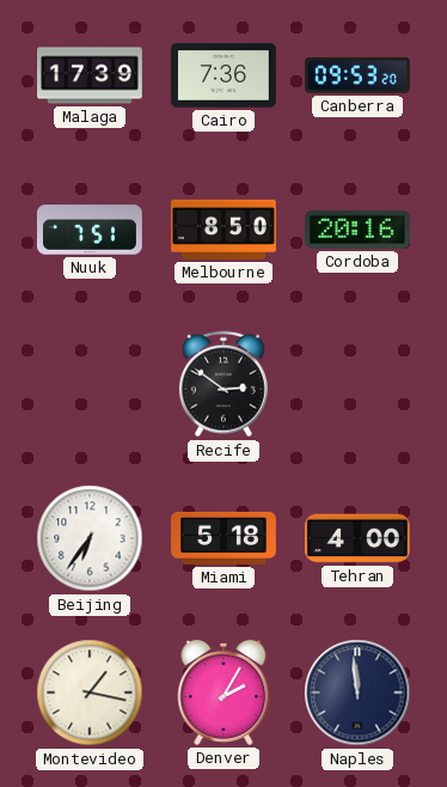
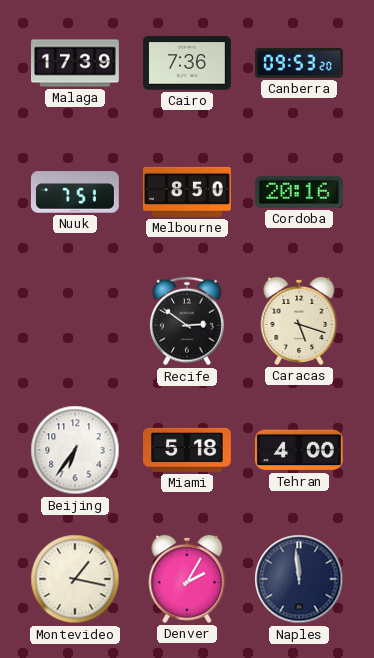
Caracas: none -> 5:18 (299, 321)
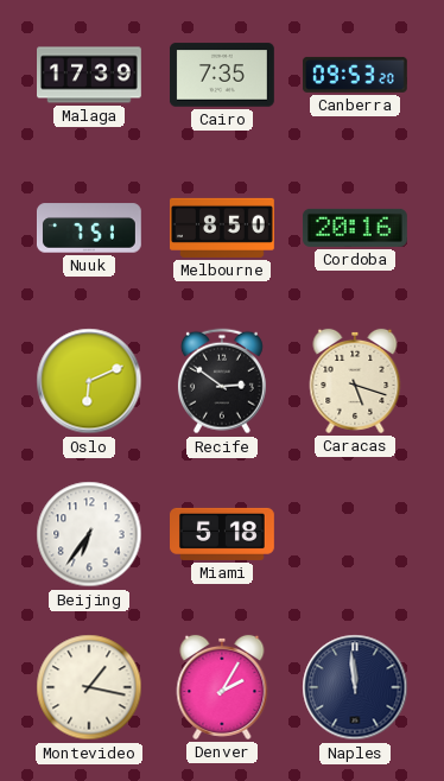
Cairo: 7:36 -> 7:35 (222, 75)
Oslo: none -> 6:11 (89, 381)
Tehran: 4:00 -> none (299, 450)
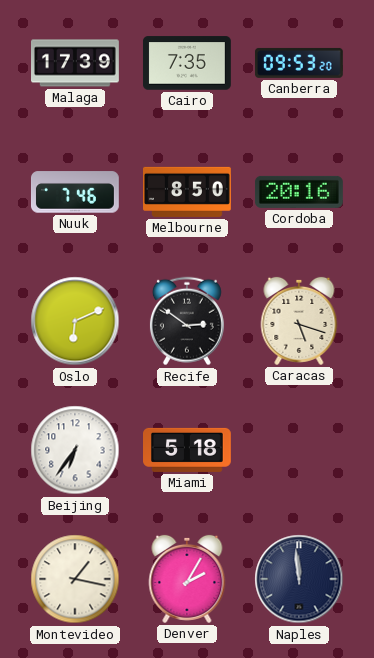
Nuuk: 7:51 -> 7:46 (75, 192)
